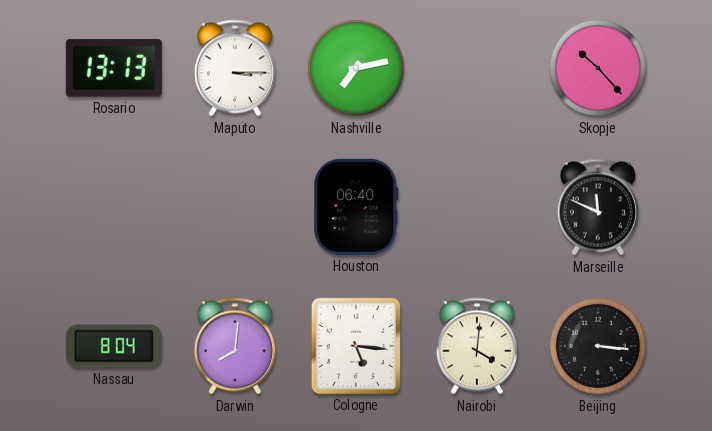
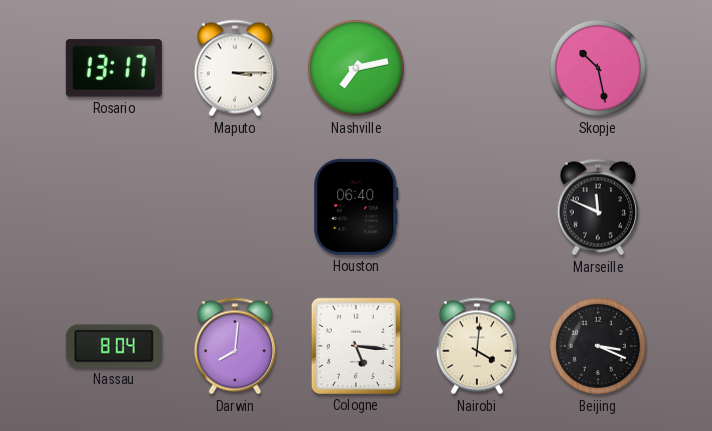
Rosario: 13:13 -> 13:17 (114, 68)
Skopje: 10:23 -> 10:28 (598, 68)
Beijing: 3:16 -> 3:19 (598, 346)
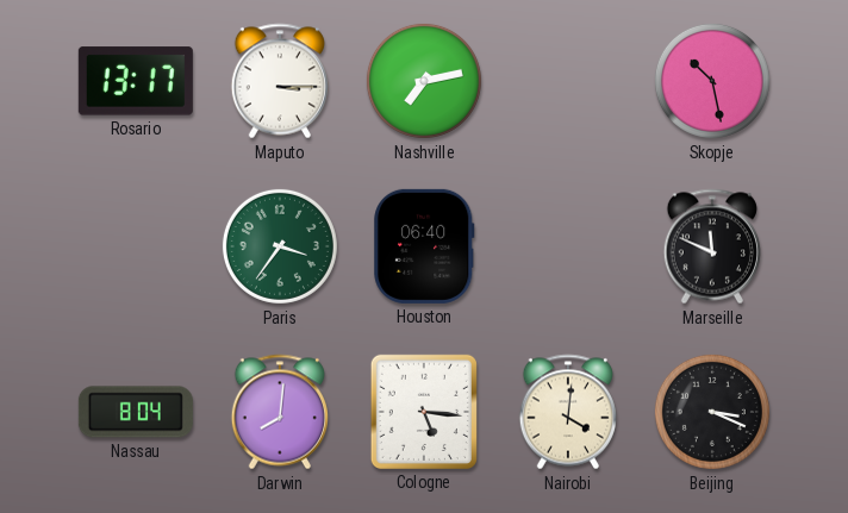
Paris: none -> 3:36 (280, 246)
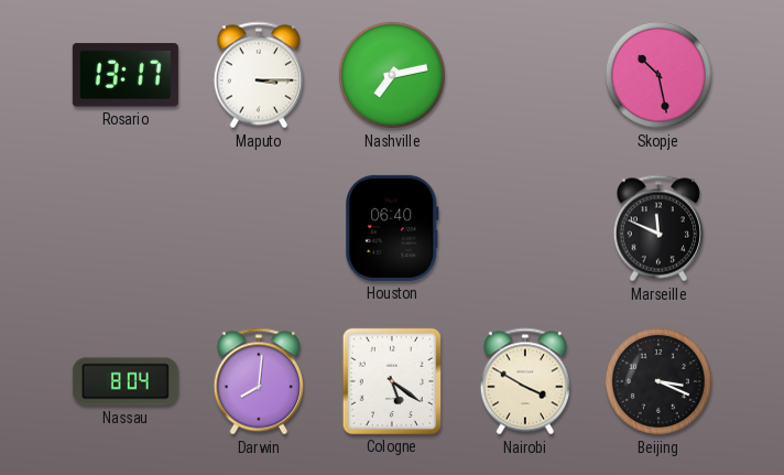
Paris: 3:36 -> none (280, 246)
Cologne: 5:16 -> 5:21 (392, 381)
Nairobi: 4:01 -> 3:50 (524, 381)
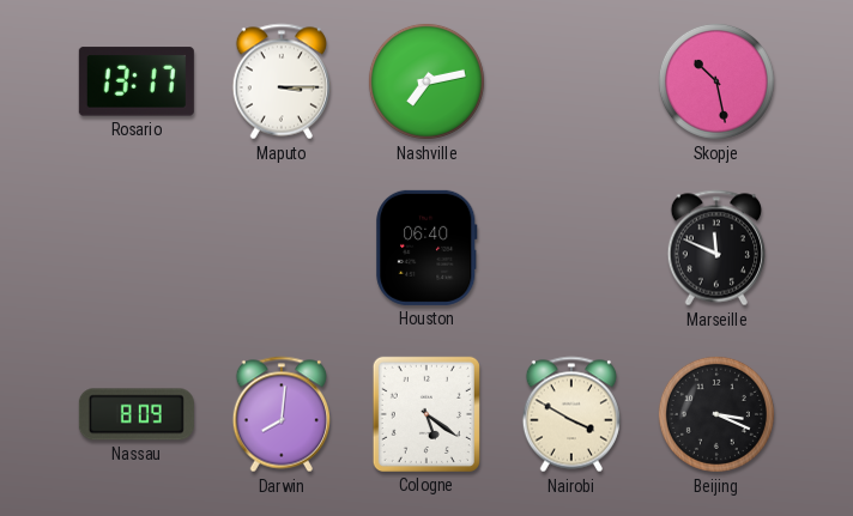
Nassau: 8:04 -> 8:09 (137, 414)
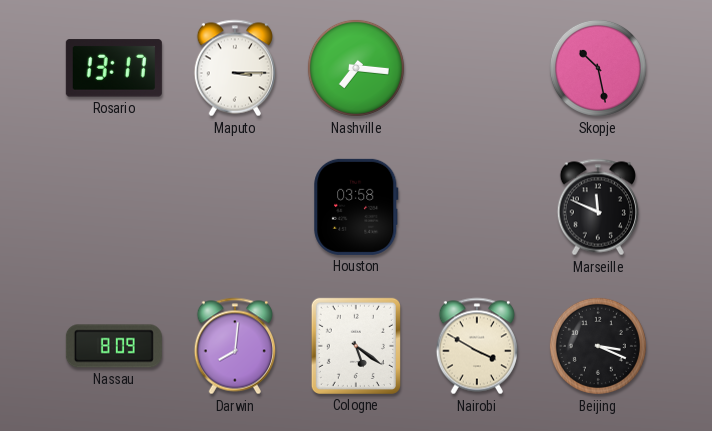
Nashville: 7:13 -> 7:16 (356, 68)
Houston: 06:40 -> 03:58 (356, 207)
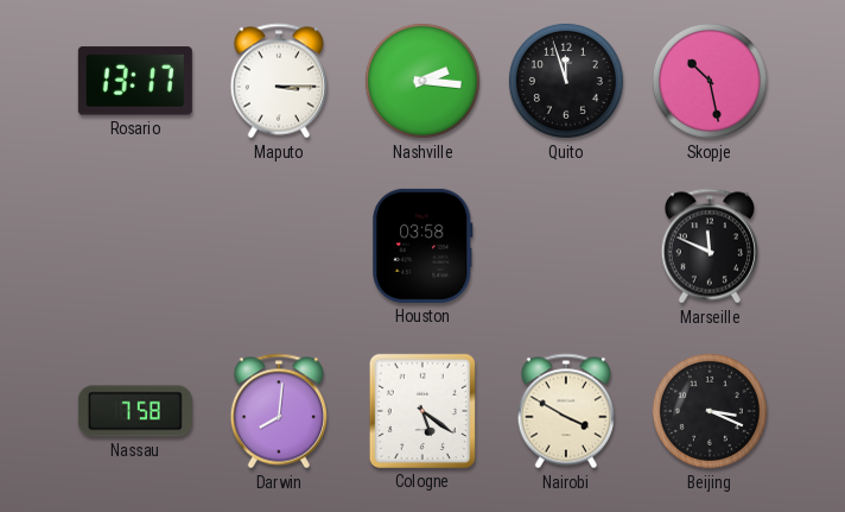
Nashville: 7:16 -> 2:16 (422, 81)
Quito: none -> 11:57 (566, 81)
Nassau: 8:09 -> 7:58 (135, 411)
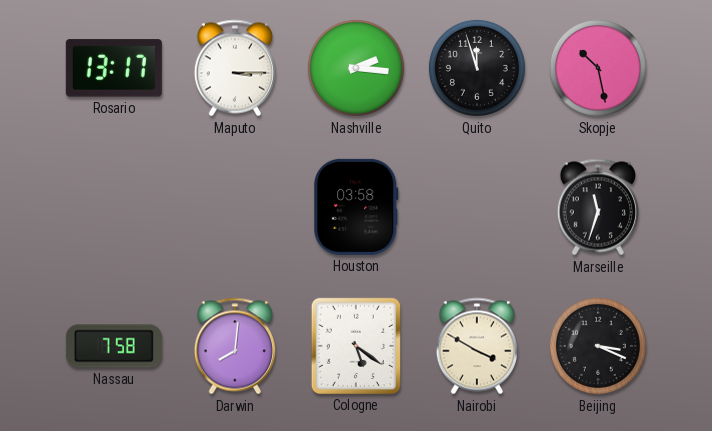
Marseille: 11:49 -> 11:33 (597, 207)
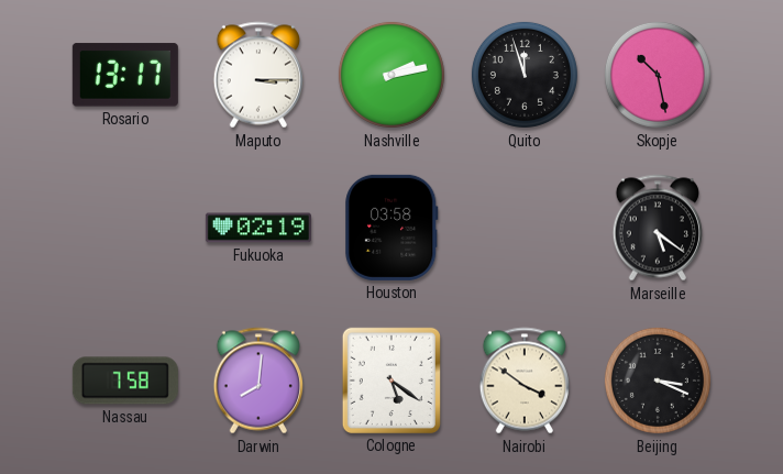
Nashville: 2:16 -> 2:13 (392, 75)
Fukuoka: none -> 02:19 (258, 228)
Marseille: 11:33 -> 5:21 (657, 228)
Nairobi: 3:50 -> 3:51 (523, 381)
